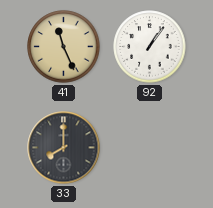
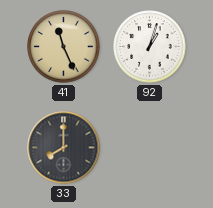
92: 1:06 -> 1:03 (150, 47)
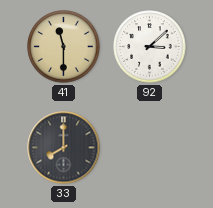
41: 11:26 -> 11:30 (64, 47)
92: 1:03 -> 3:08 (150, 47)
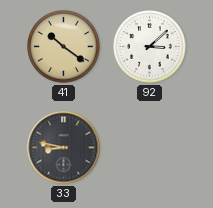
41: 11:30 -> 10:21 (64, 47)
33: 8:00 -> 8:47 (64, 148)
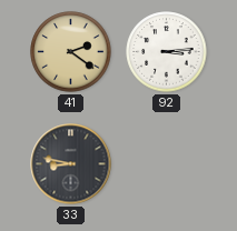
41: 10:21 -> 2:21 (71, 52)
92: 3:08 -> 3:14 (167, 52)
